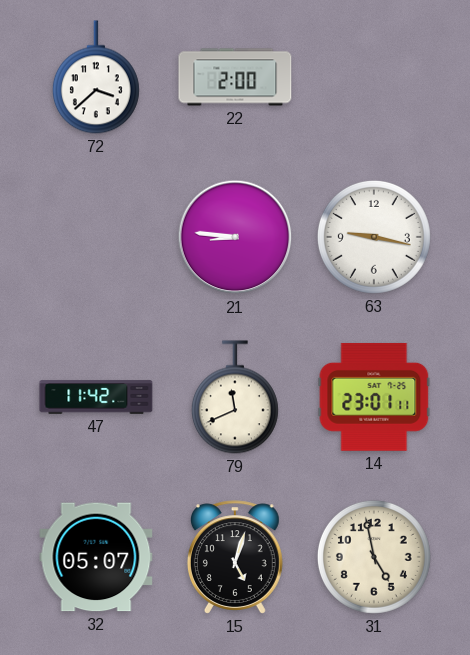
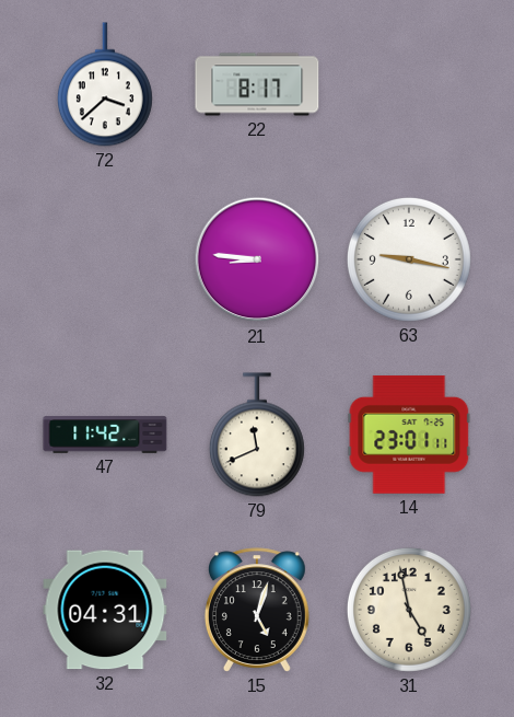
22: 2:00 -> 8:17 (257, 84)
32: 05:07 -> 04:31 (105, 610)
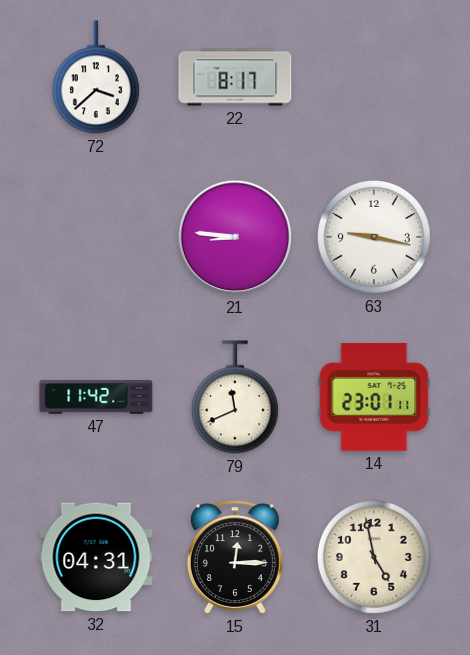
15: 5:03 -> 12:15 (235, 557)
